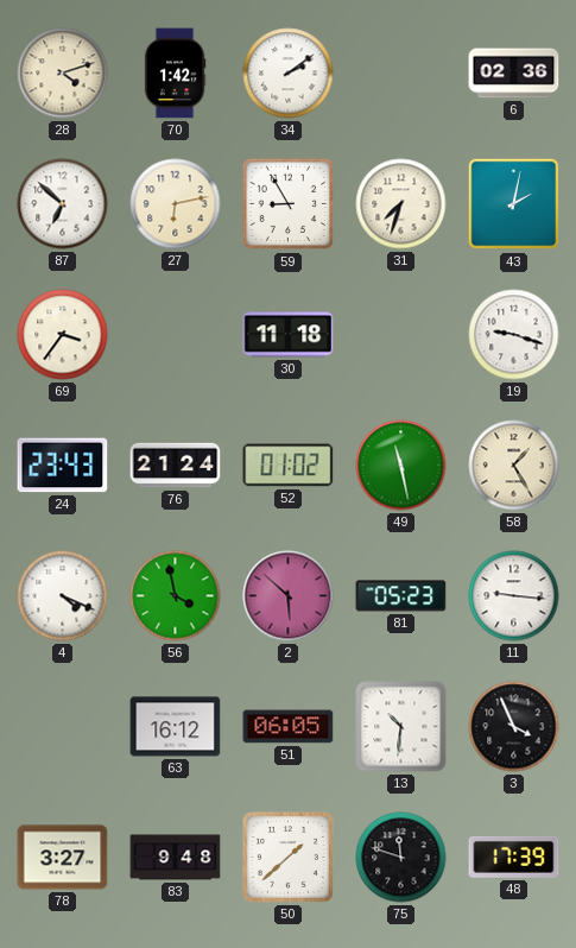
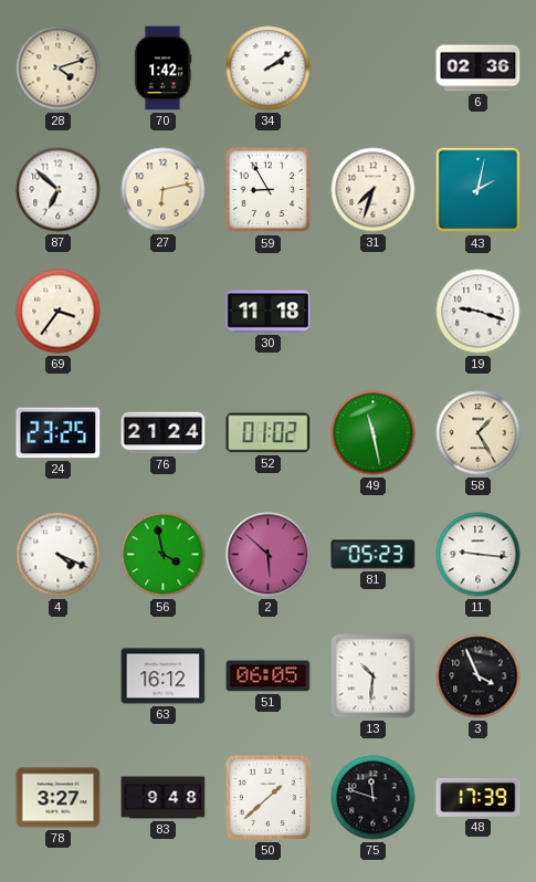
24: 23:43 -> 23:25 (59, 433)
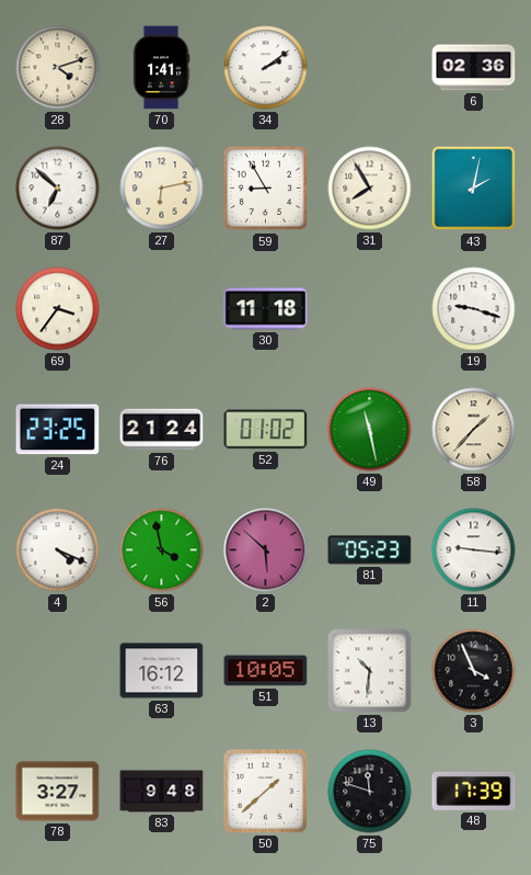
70: 1:42 -> 1:41 (161, 68)
31: 7:33 -> 7:55 (370, 189)
58: 1:25 -> 1:37 (474, 430)
51: 06:05 -> 10:05 (266, 671)
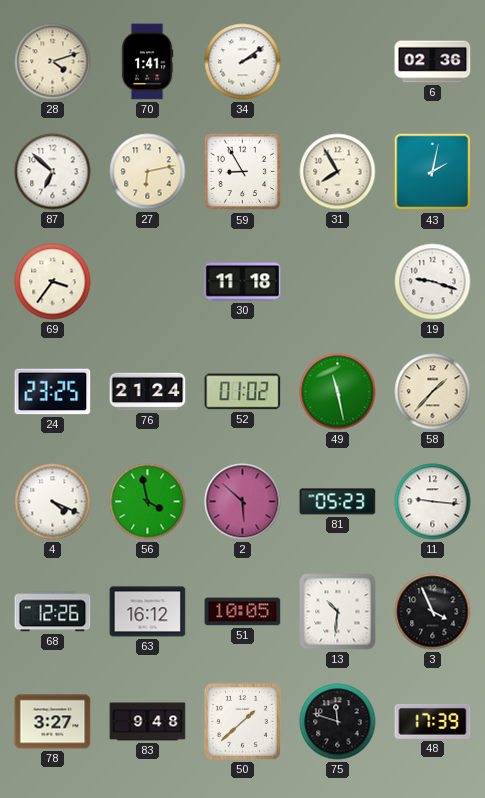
68: none -> 12:26 (53, 612)
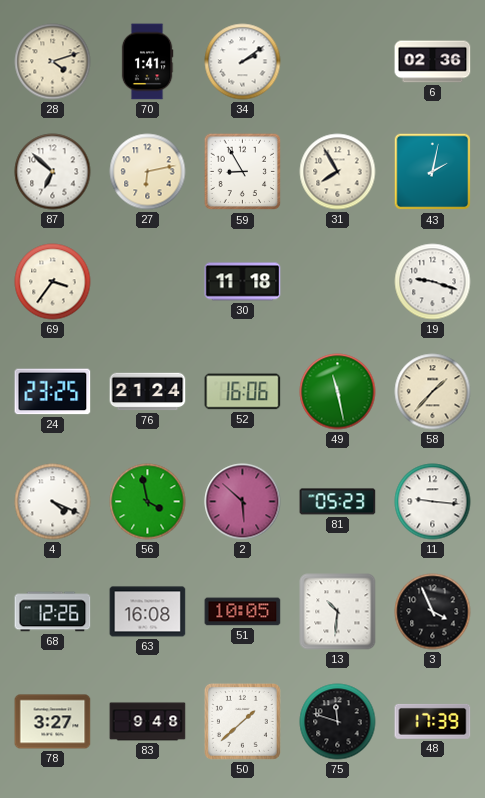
52: 01:02 -> 16:06 (243, 392)
63: 16:12 -> 16:08 (148, 612)
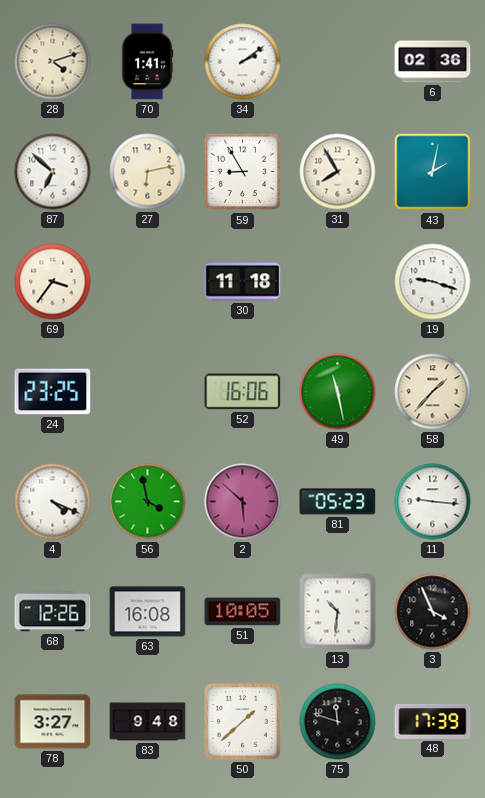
76: 21:24 -> none (148, 392)
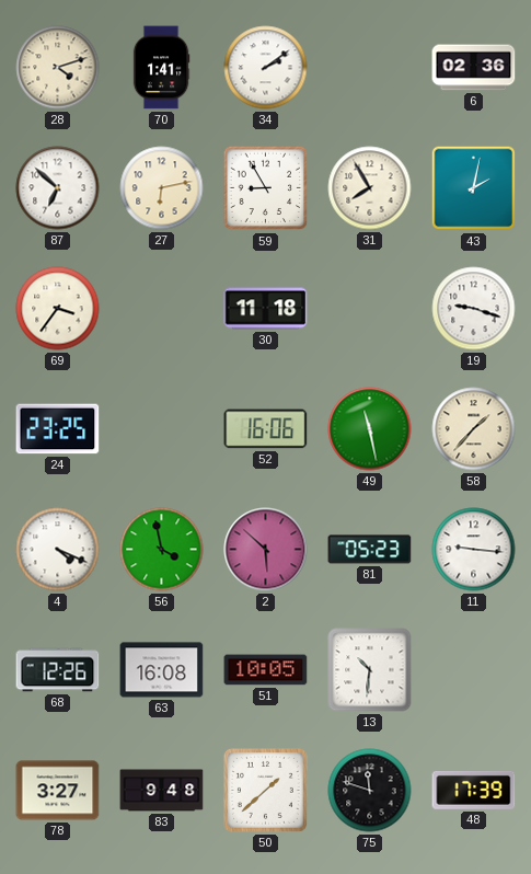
3: 3:56 -> none (433, 612)
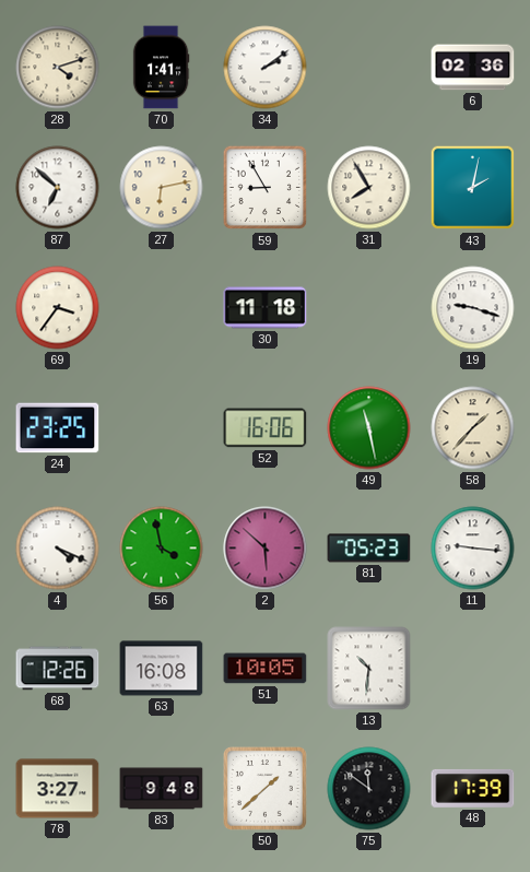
75: 11:48 -> 11:51 (369, 789)
